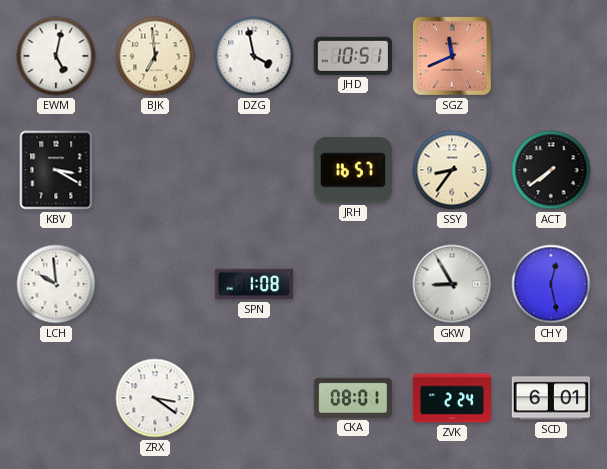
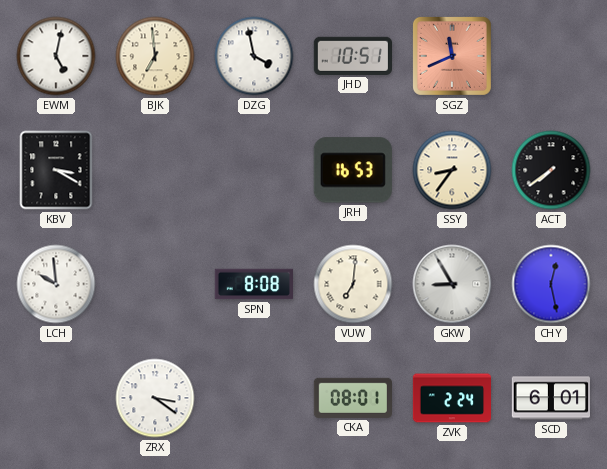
JRH: 16:57 -> 16:53 (353, 170)
SPN: 1:08 -> 8:08 (253, 284)
VUW: none -> 7:01 (353, 284)
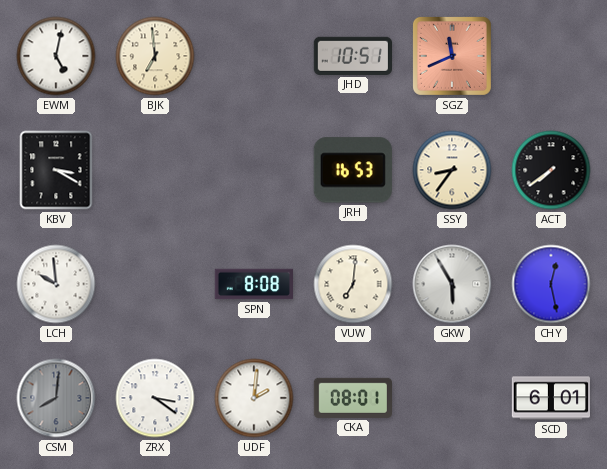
DZG: 3:58 -> none (254, 56)
GKW: 8:55 -> 5:55 (452, 284)
CSM: none -> 8:01 (56, 398)
UDF: none -> 2:01 (254, 398)
ZVK: 2:24 -> none (452, 398)
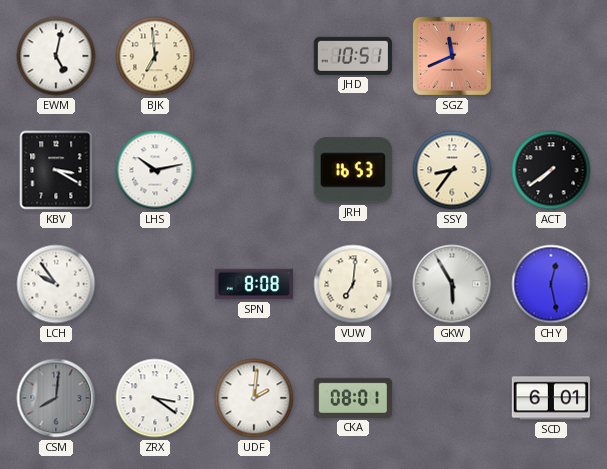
LHS: none -> 10:13 (155, 170)
LCH: 9:59 -> 9:54 (56, 284)
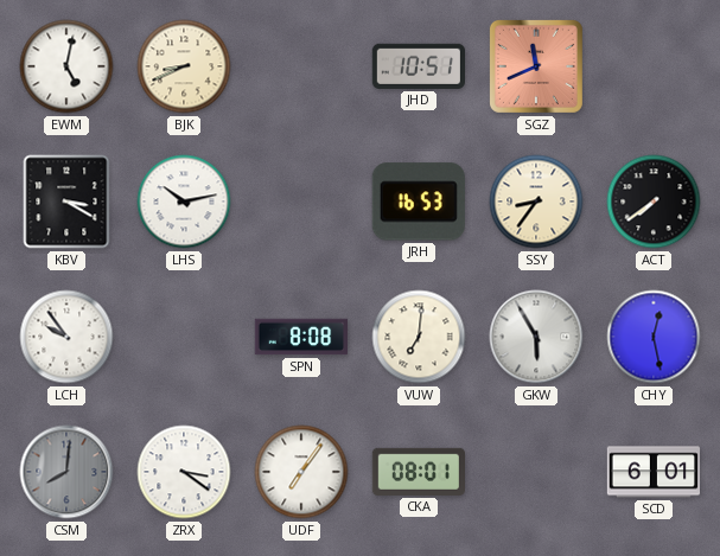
BJK: 6:59 -> 8:41 (184, 66)
UDF: 2:01 -> 7:06 (301, 472)
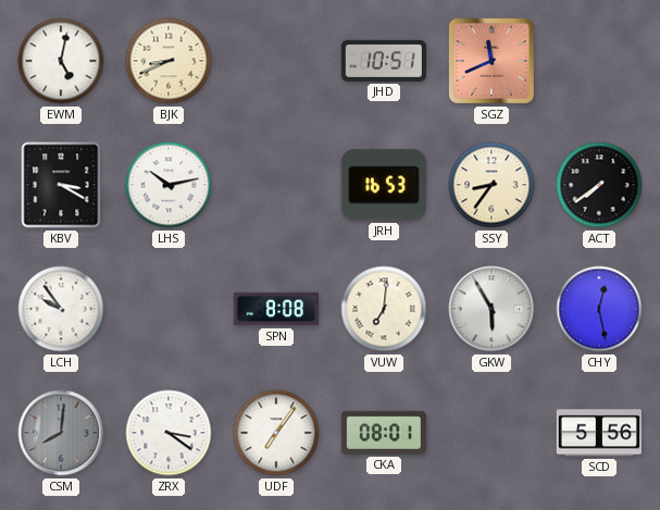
SCD: 6:01 -> 5:56 (598, 433)
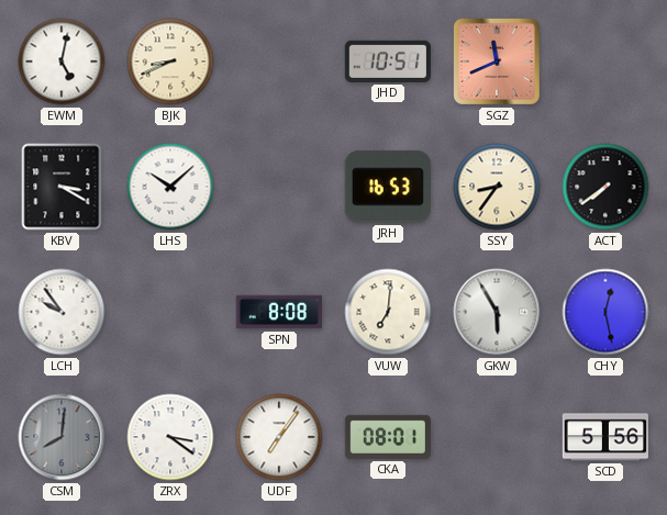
LHS: 10:13 -> 10:08 (170, 187)
